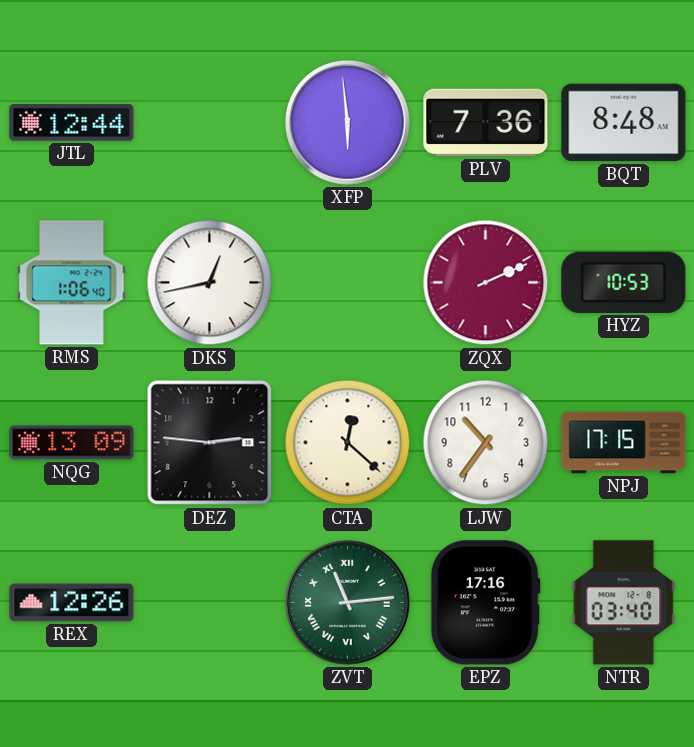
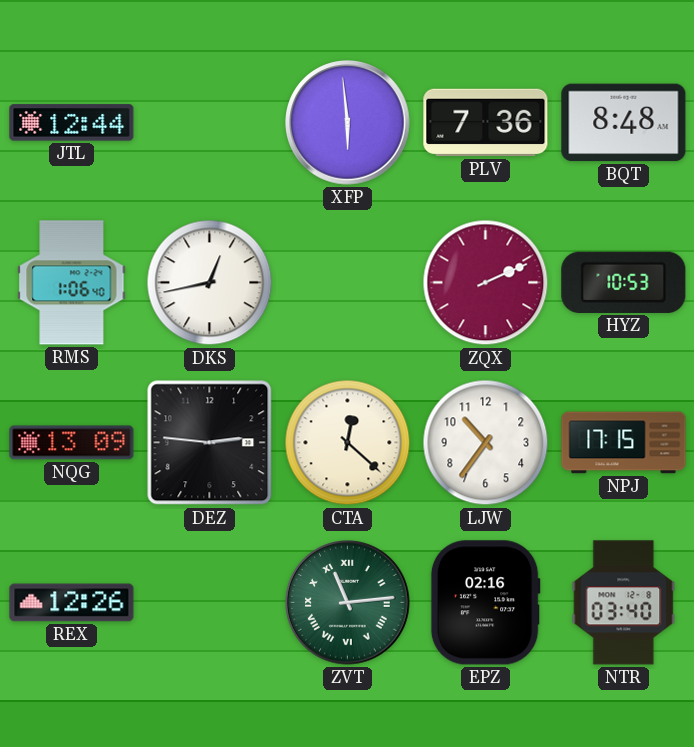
EPZ: 17:16 -> 02:16 (485, 603)
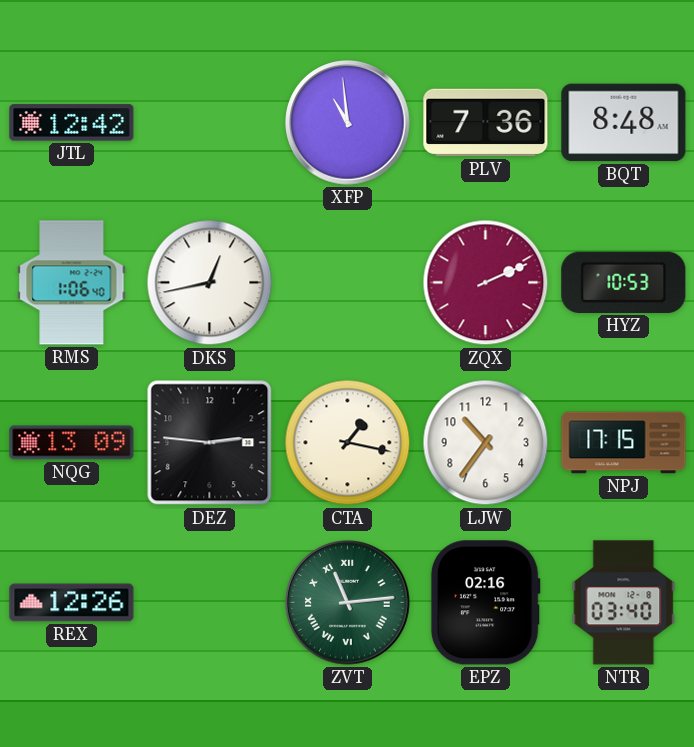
JTL: 12:44 -> 12:42 (72, 123)
XFP: 5:59 -> 10:59 (348, 123)
CTA: 12:22 -> 1:17 (348, 443)
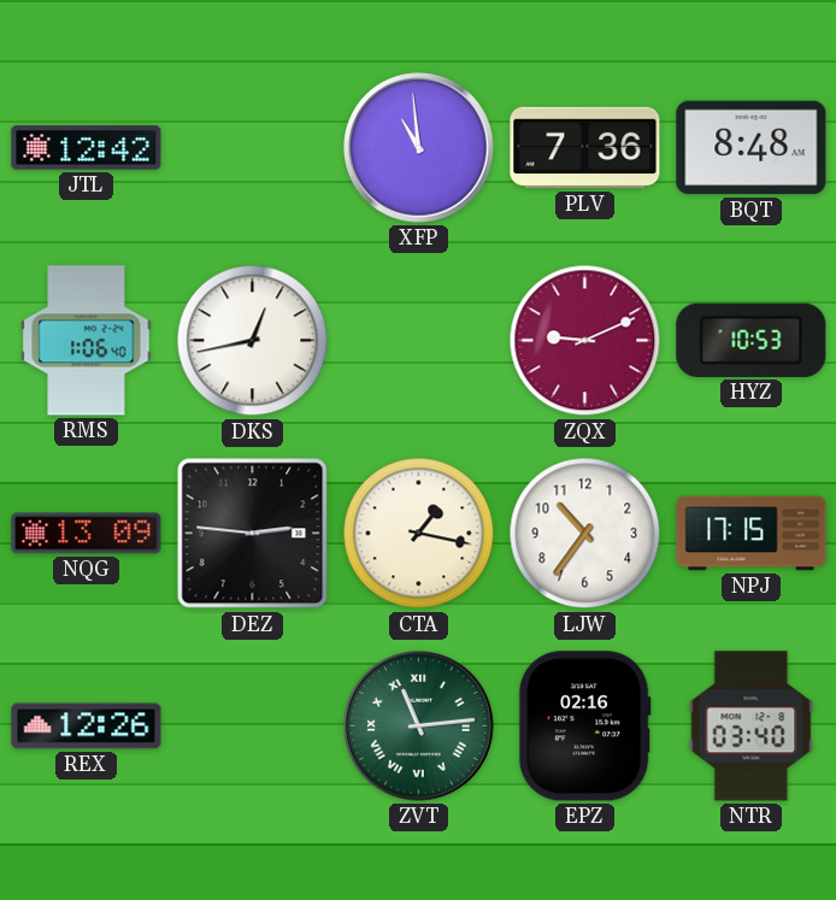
ZQX: 2:11 -> 9:11 (585, 341)
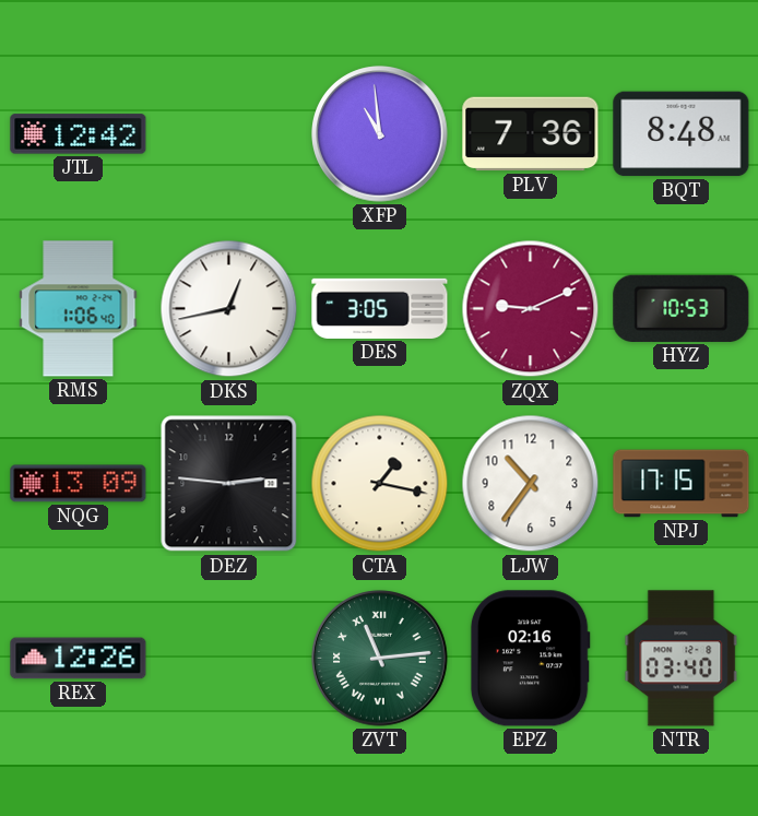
DES: none -> 3:05 (380, 308)
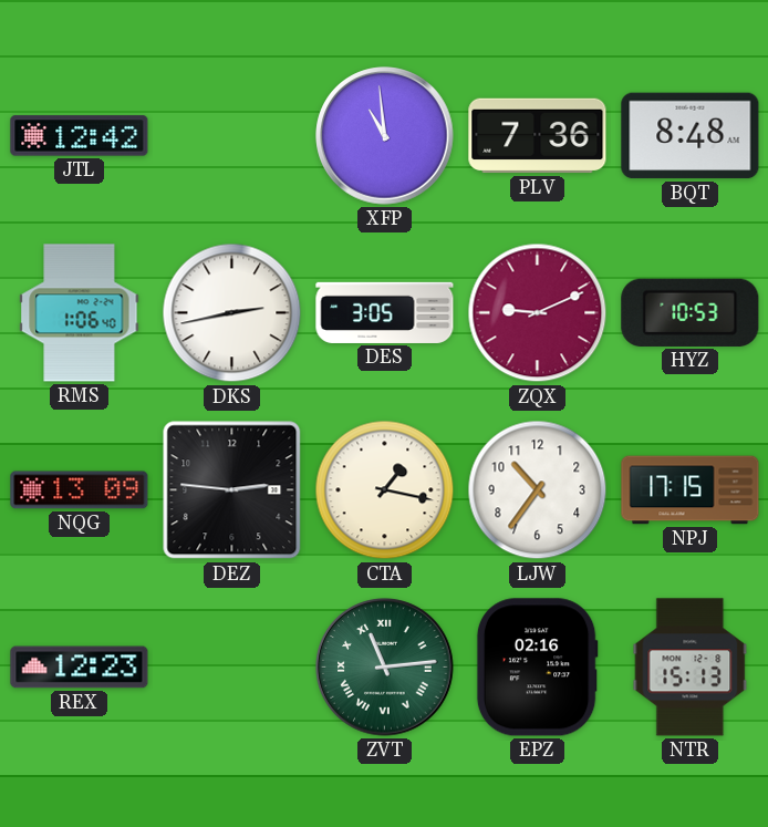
DKS: 12:43 -> 2:43 (232, 313)
REX: 12:26 -> 12:23 (80, 668)
NTR: 03:40 -> 15:13 (691, 668)
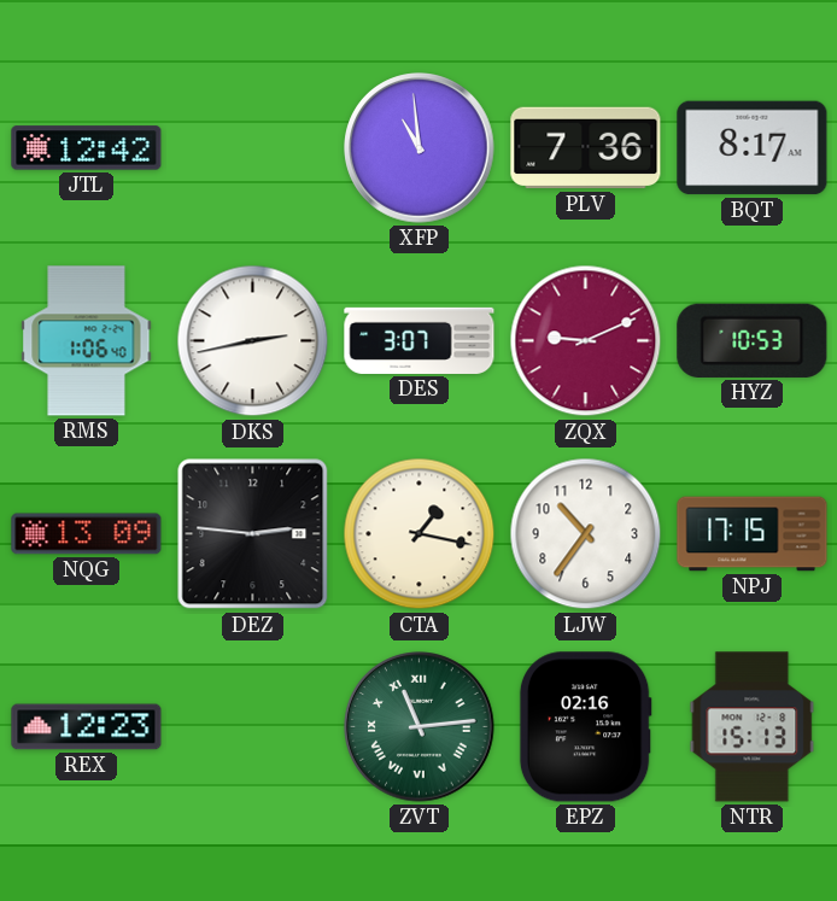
BQT: 8:48 -> 8:17 (753, 148)
DES: 3:05 -> 3:07 (420, 340)
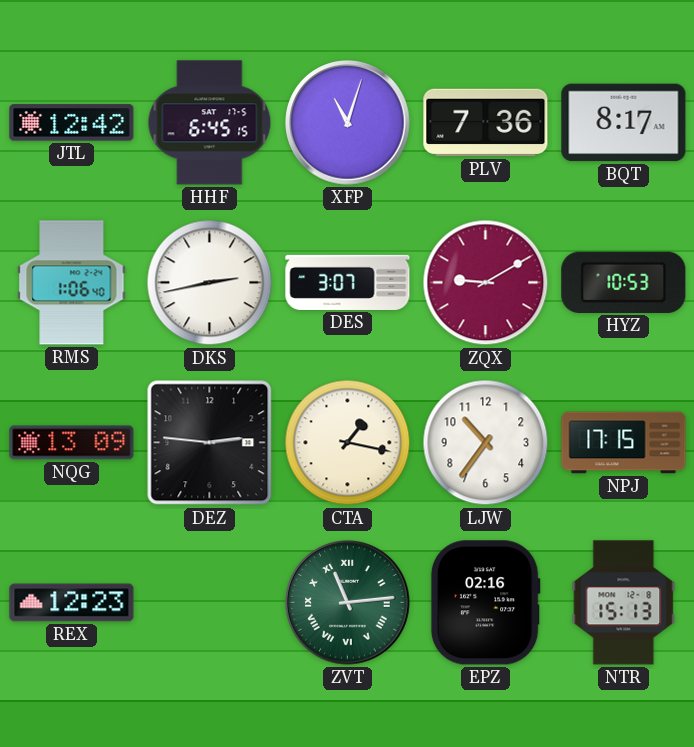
HHF: none -> 6:45 (210, 123)
XFP: 10:59 -> 11:03 (348, 123)
ZQX: 9:11 -> 9:10 (486, 283)
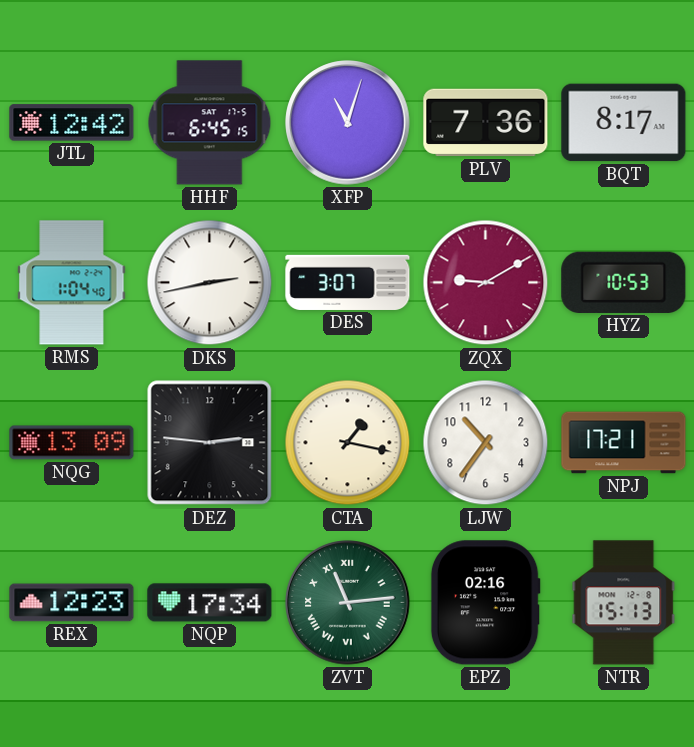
RMS: 1:06 -> 1:04 (72, 283)
NPJ: 17:15 -> 17:21 (624, 443)
NQP: none -> 17:34 (210, 603)
